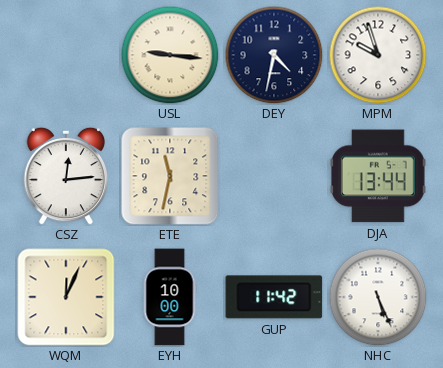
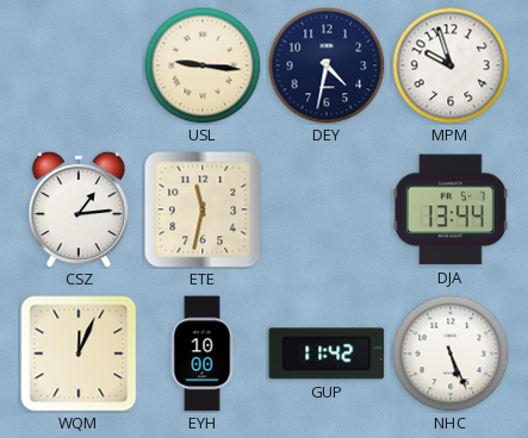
CSZ: 12:14 -> 1:14 (79, 209)
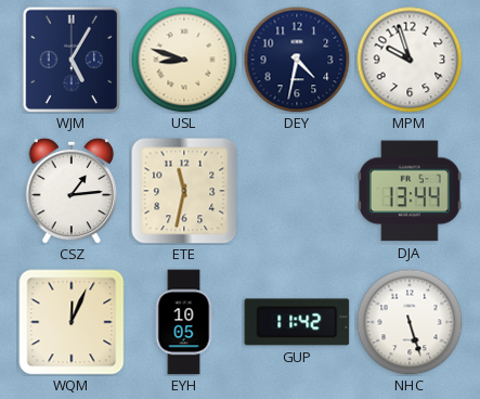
WJM: none -> 5:05 (72, 60)
USL: 9:16 -> 8:48 (184, 60)
EYH: 10:00 -> 10:05 (184, 322)
NHC: 5:26 -> 5:27 (410, 322)
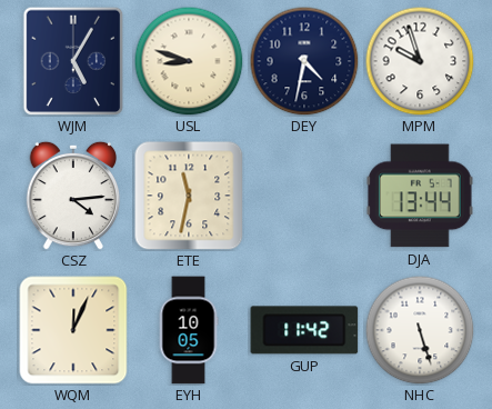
CSZ: 1:14 -> 4:14 (73, 196)
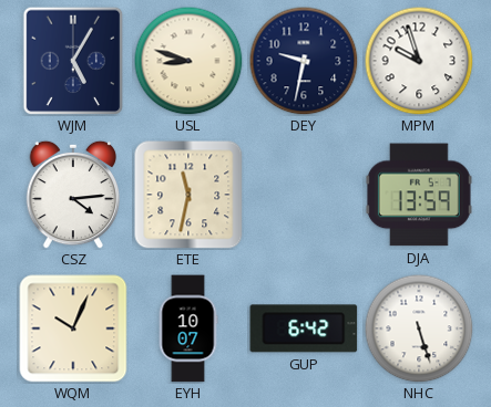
DEY: 4:32 -> 9:32 (304, 61)
DJA: 13:44 -> 13:59 (419, 195)
WQM: 12:04 -> 10:04 (73, 328)
EYH: 10:05 -> 10:07 (188, 328)
GUP: 11:42 -> 6:42 (304, 328)
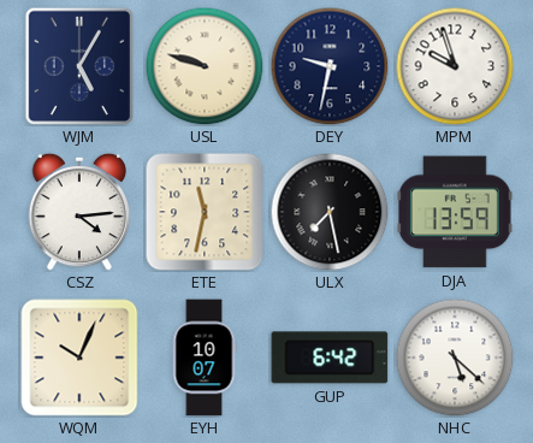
USL: 8:48 -> 9:48 (205, 66)
ULX: none -> 7:28 (330, 212)
NHC: 5:27 -> 5:22 (455, 358)
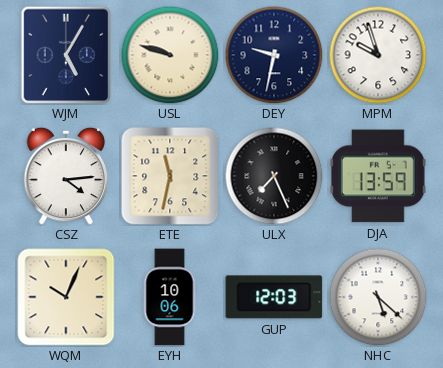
ULX: 7:28 -> 7:26 (274, 176)
EYH: 10:07 -> 10:06 (170, 297)
GUP: 6:42 -> 12:03 (274, 297)
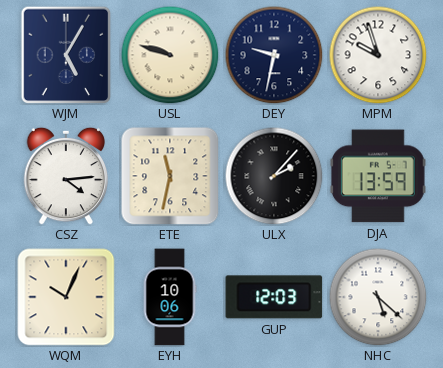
ULX: 7:26 -> 2:07 (274, 176)
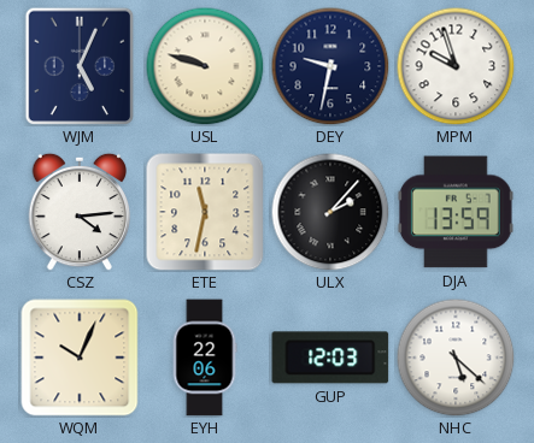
WJM: 5:05 -> 5:04 (80, 66)
EYH: 10:06 -> 22:06 (205, 358)
